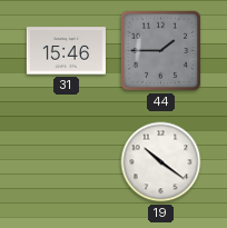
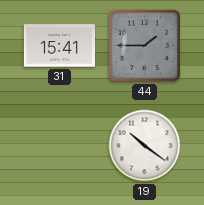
31: 15:46 -> 15:41 (59, 46)
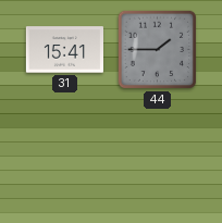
19: 10:21 -> none (145, 146)
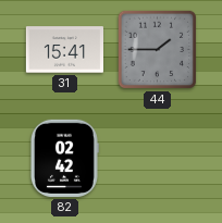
82: none -> 02:42 (64, 158)
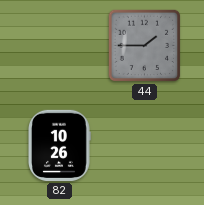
31: 15:41 -> none (64, 50)
82: 02:42 -> 10:26 (59, 145)
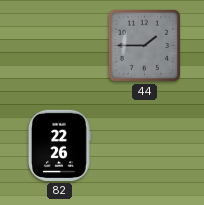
82: 10:26 -> 22:26 (59, 145)
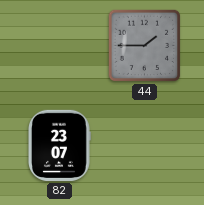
82: 22:26 -> 23:07 (59, 145)
